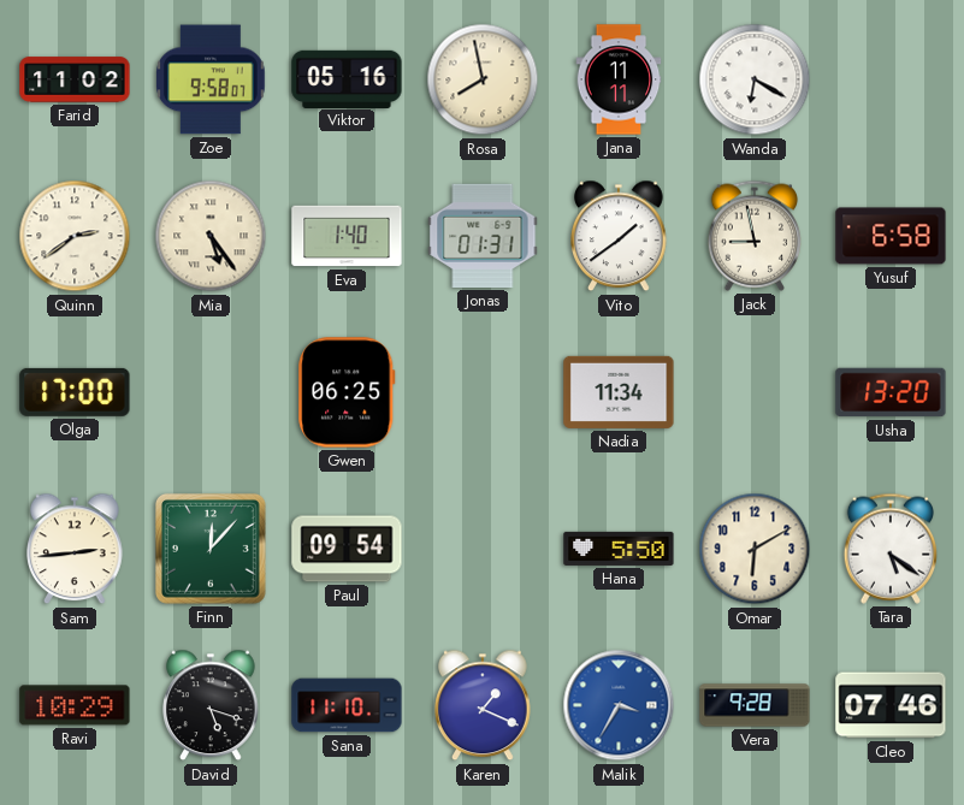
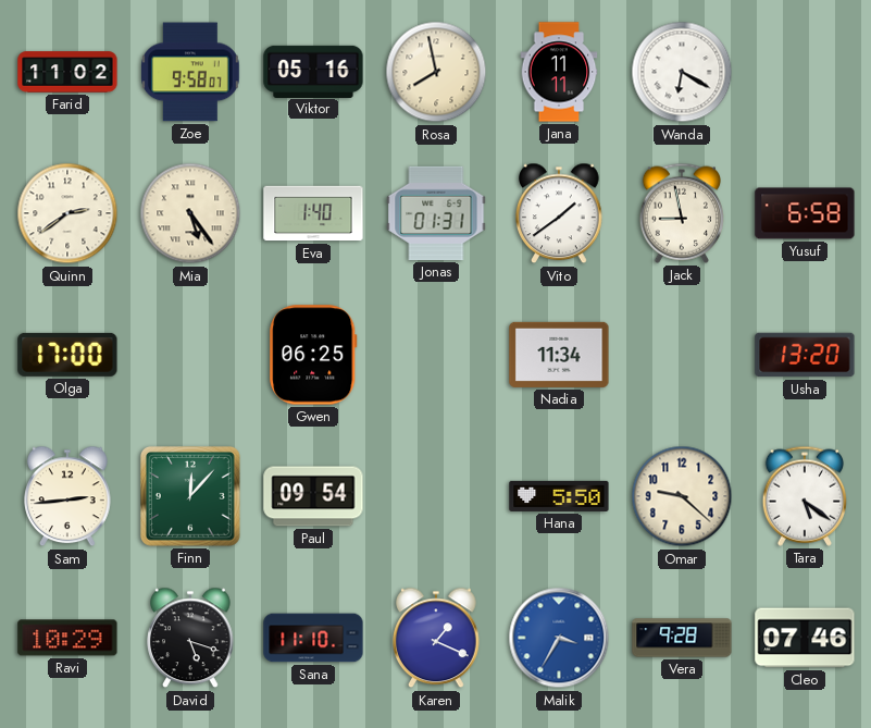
Omar: 6:10 -> 9:22 (682, 496)
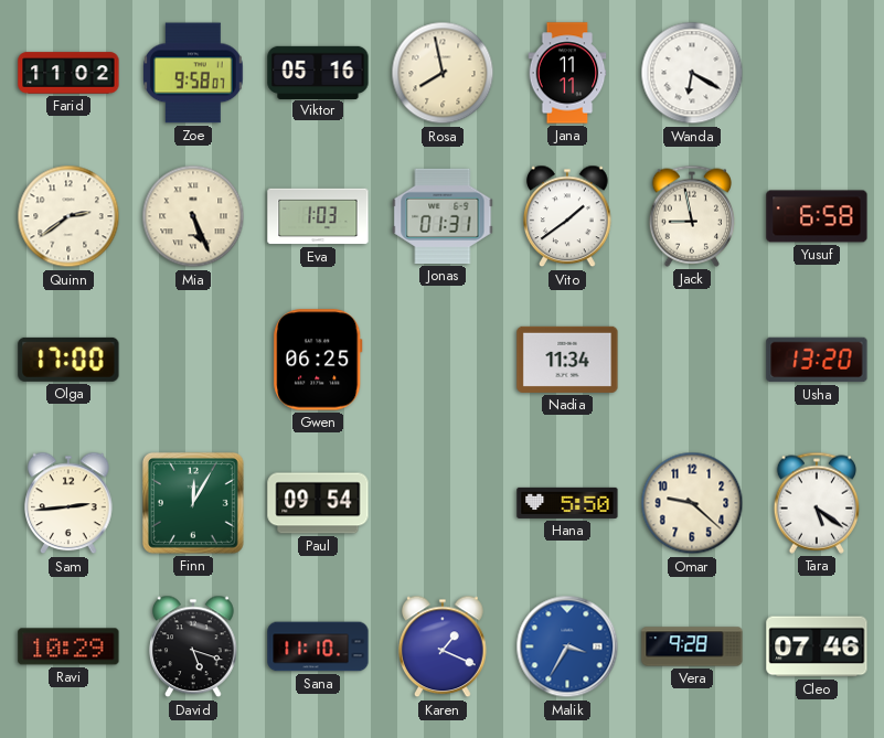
Mia: 5:24 -> 5:26 (193, 216)
Eva: 1:40 -> 1:03 (318, 216)
Finn: 12:07 -> 12:05 (193, 503)
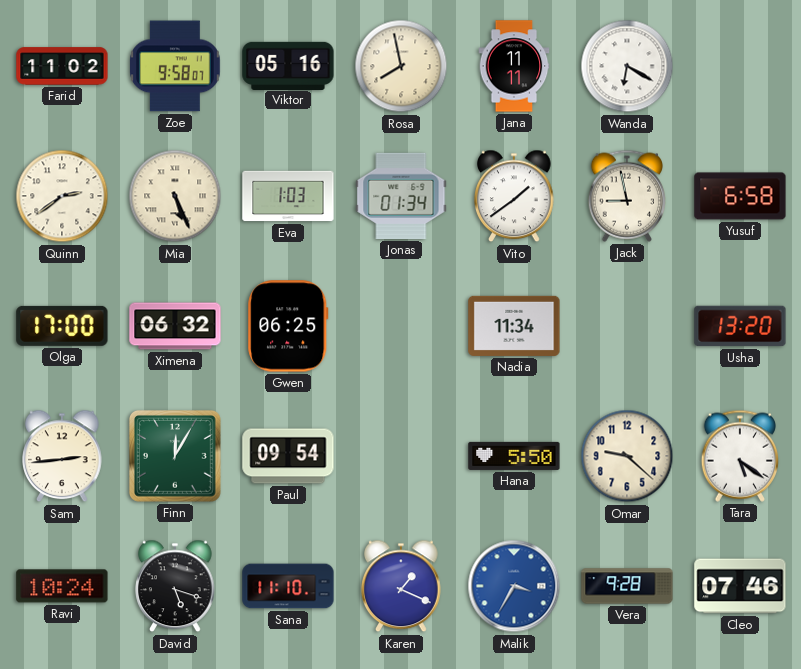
Jonas: 01:31 -> 01:34 (401, 196)
Ximena: none -> 06:32 (175, 326)
Ravi: 10:29 -> 10:24 (62, 586)
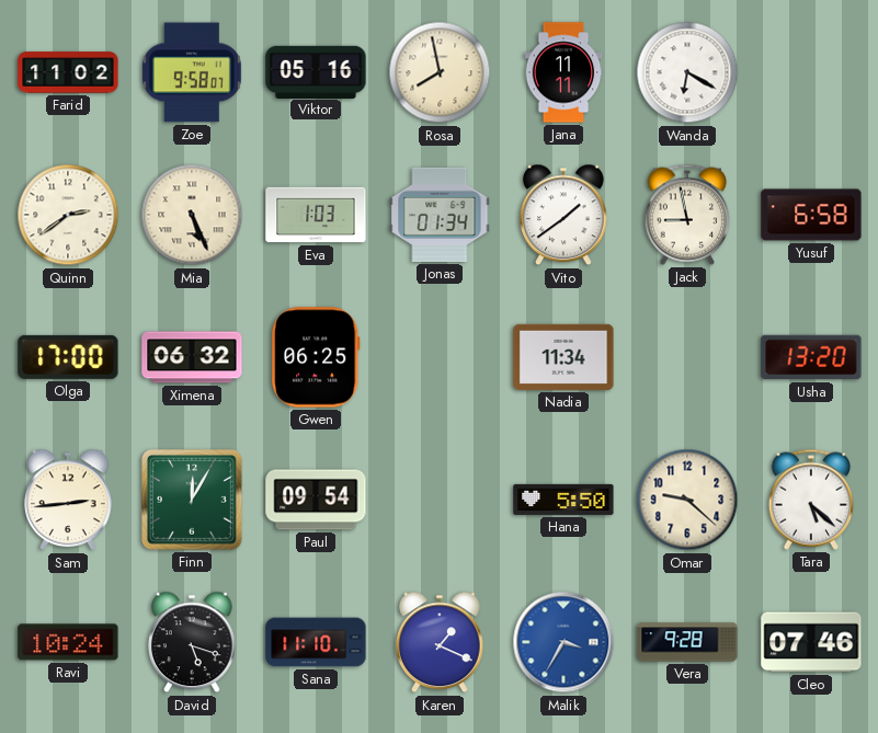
Tara: 5:21 -> 5:22 (810, 500)
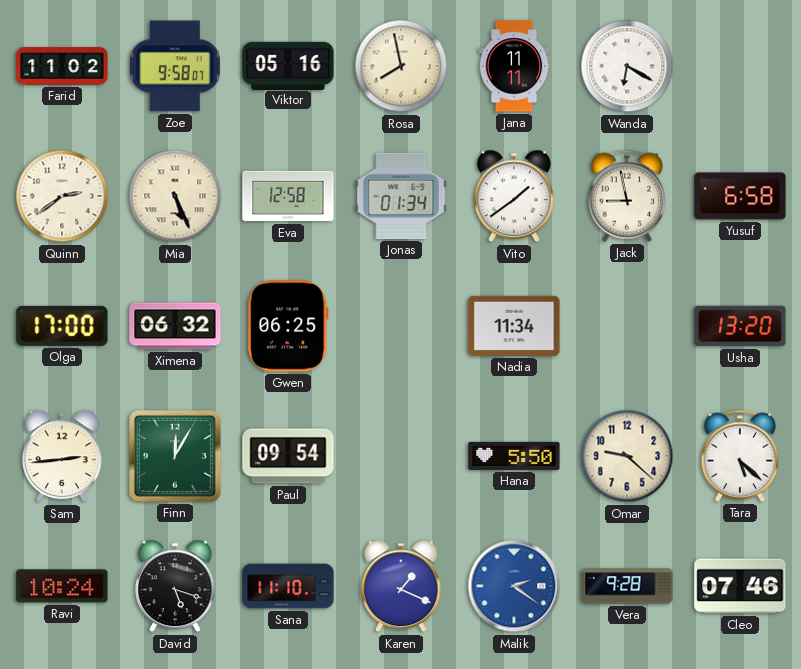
Eva: 1:03 -> 12:58 (288, 196)
Malik: 3:35 -> 2:21 (514, 586)
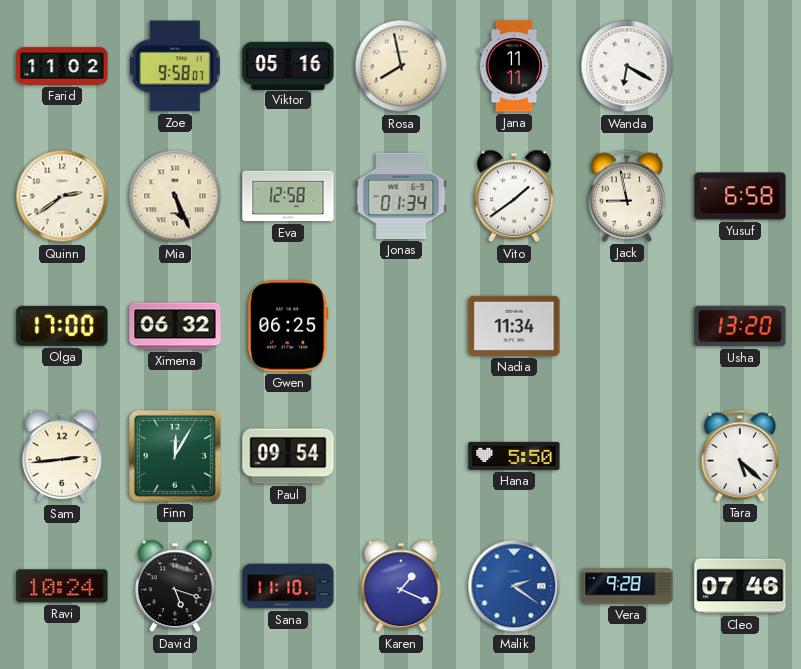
Omar: 9:22 -> none (627, 456)
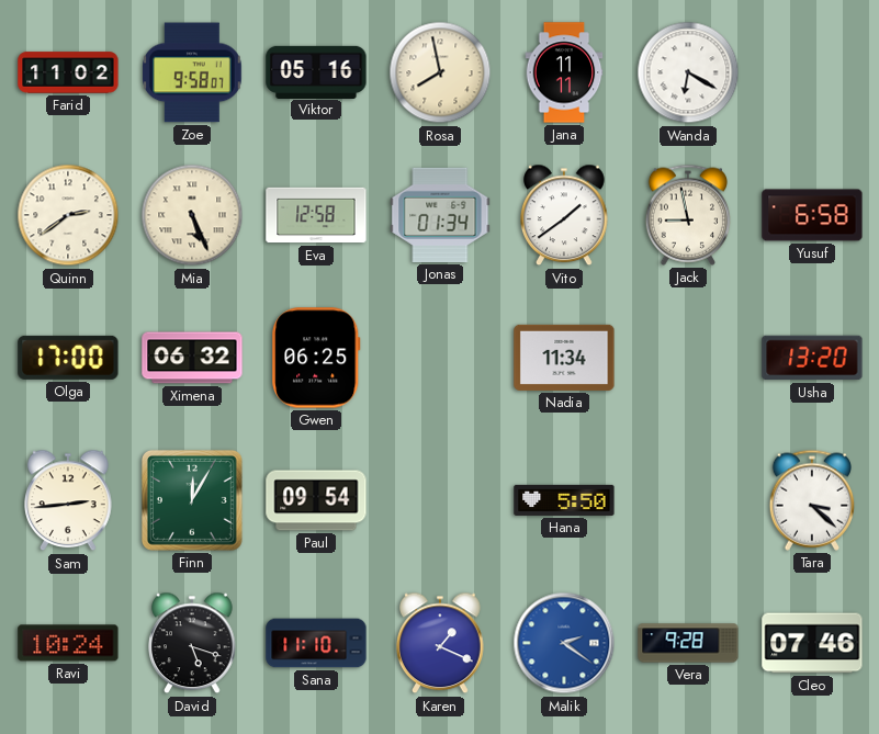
Tara: 5:22 -> 3:22 (811, 500)
